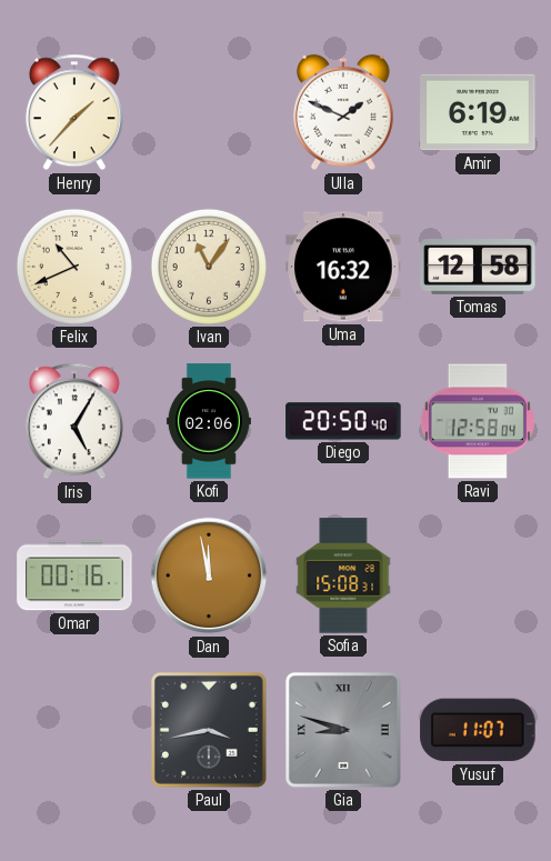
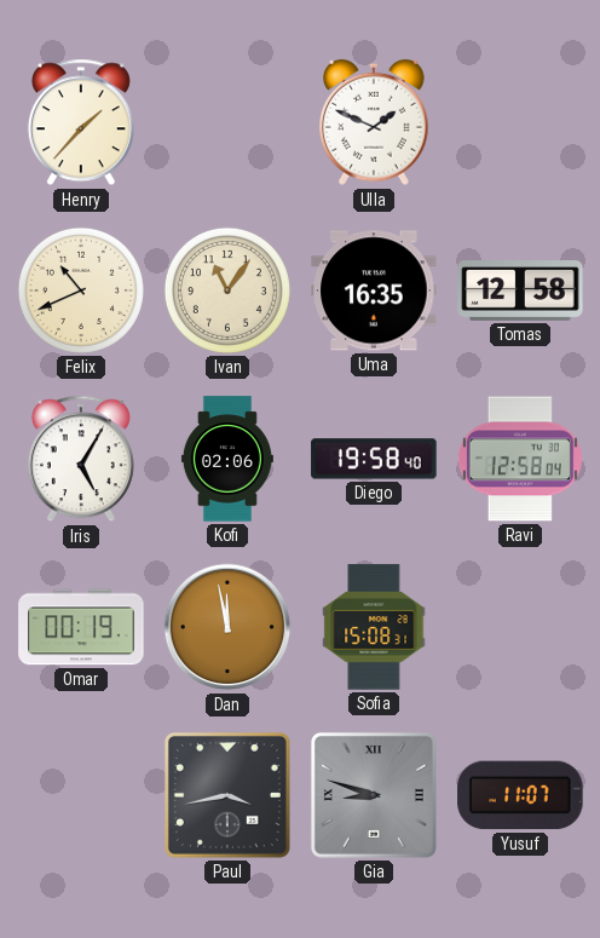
Amir: 6:19 -> none (478, 112)
Uma: 16:32 -> 16:35 (374, 290)
Diego: 20:50 -> 19:58 (374, 459)
Omar: 00:16 -> 00:19 (81, 627)
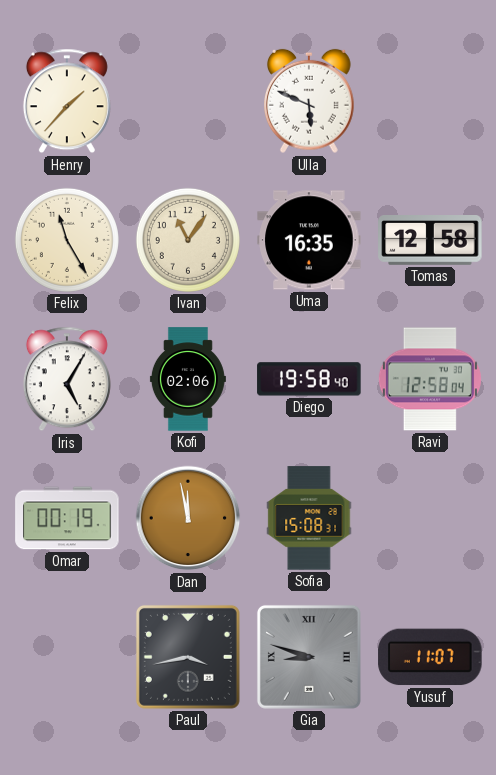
Ulla: 1:49 -> 5:49 (310, 101)
Felix: 10:41 -> 11:25 (67, 240)
